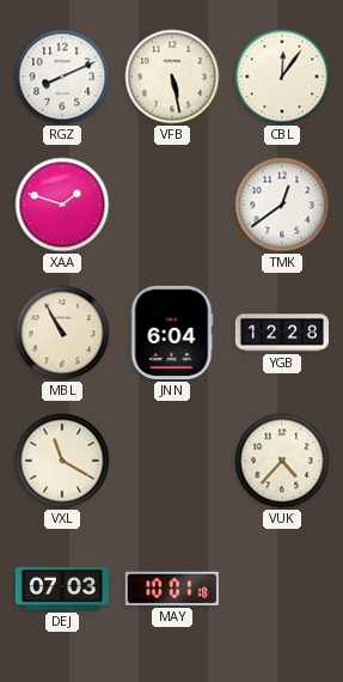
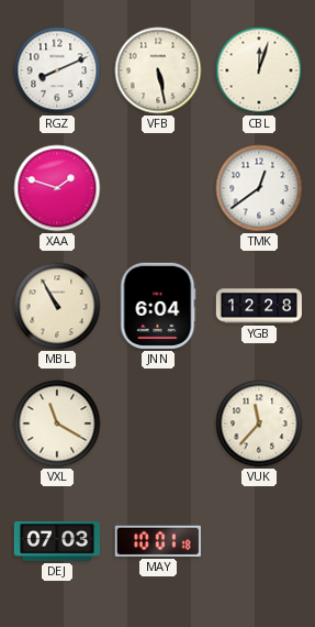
CBL: 12:06 -> 12:03 (259, 70)
VUK: 4:37 -> 11:37 (259, 424)
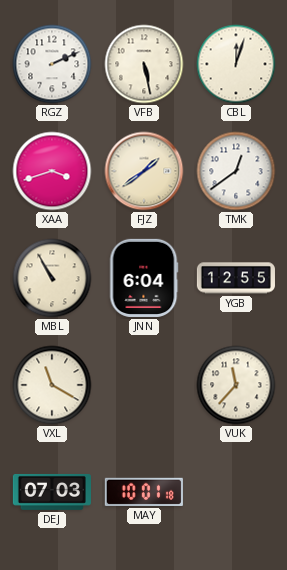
RGZ: 8:11 -> 2:11 (52, 64)
XAA: 1:48 -> 3:42 (52, 171)
FJZ: none -> 1:39 (144, 171)
YGB: 12:28 -> 12:55 (235, 278)
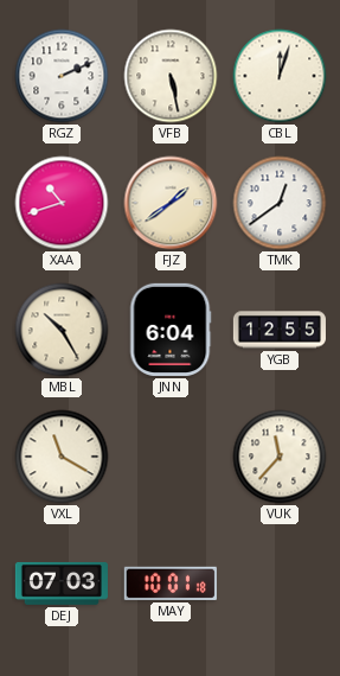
XAA: 3:42 -> 10:42 (62, 203)
MBL: 10:55 -> 10:25 (62, 330)
